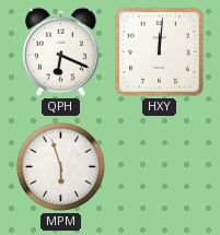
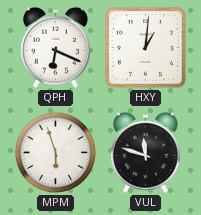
HXY: 12:01 -> 1:01 (146, 48)
VUL: none -> 11:48 (145, 152)
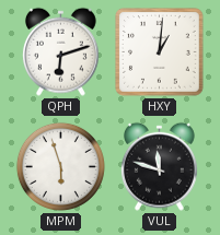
QPH: 6:19 -> 6:12 (60, 51)
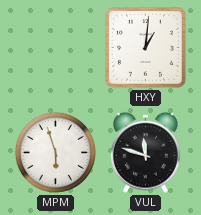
QPH: 6:12 -> none (60, 51)
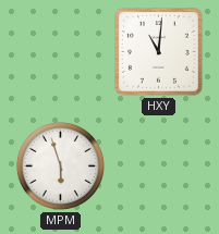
HXY: 1:01 -> 11:01 (159, 52)
VUL: 11:48 -> none (145, 152)
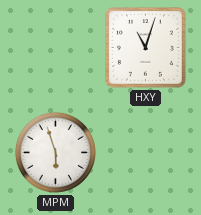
HXY: 11:01 -> 11:03 (146, 48)
